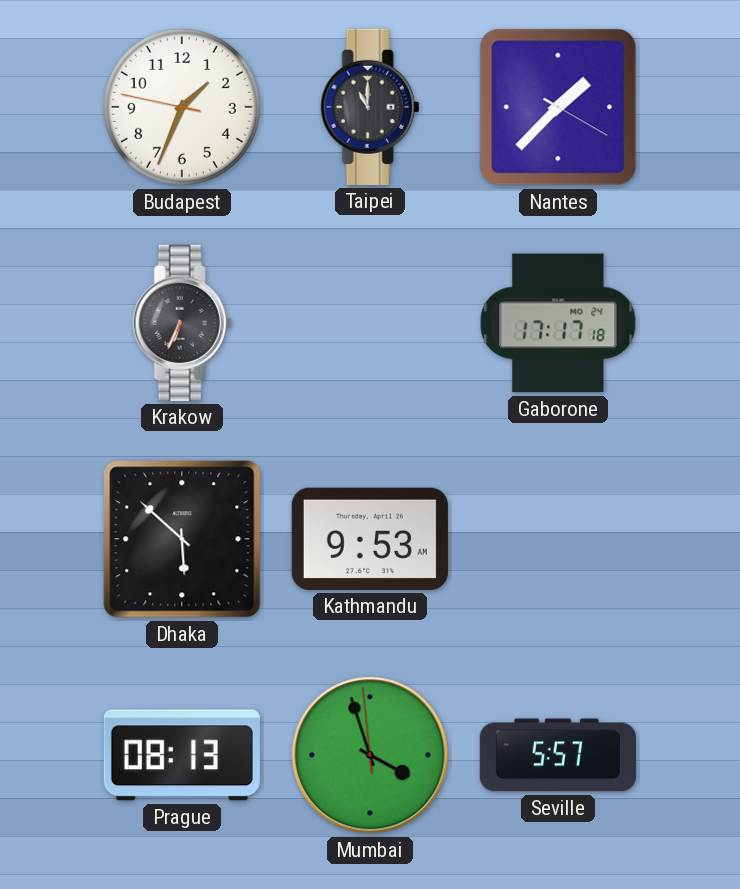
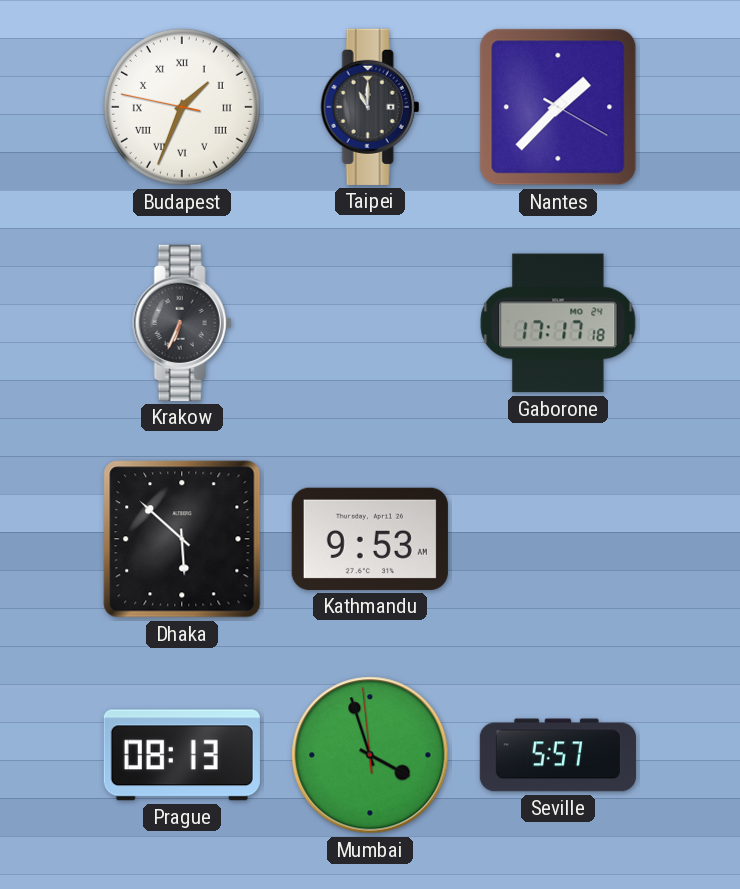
Budapest numerals: Arabic -> Roman (182, 107)
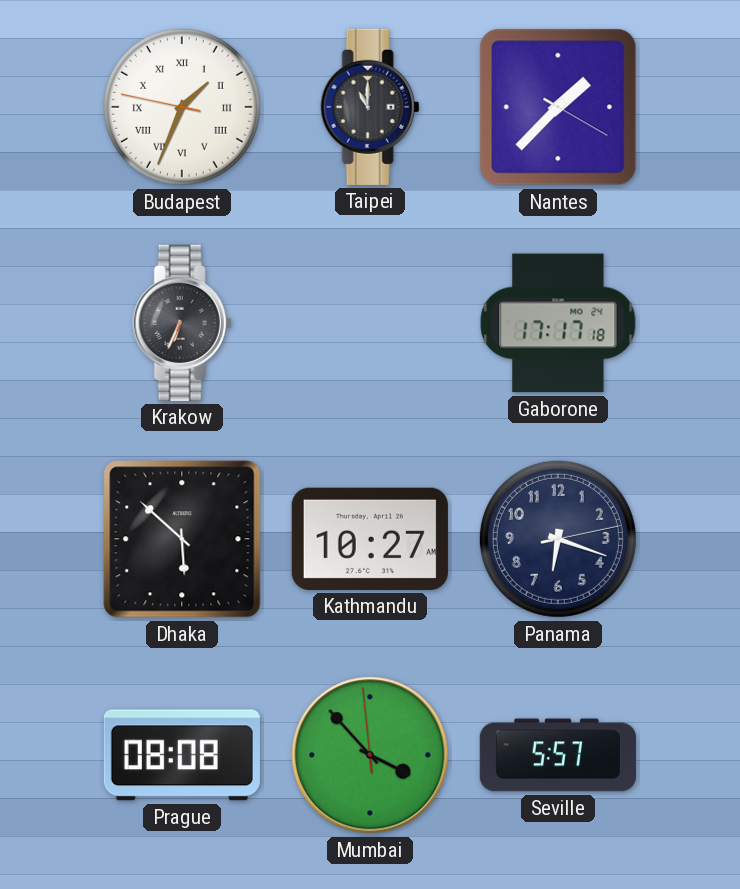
Kathmandu: 9:53 -> 10:27 (370, 539)
Panama: none -> 6:18 (558, 539)
Prague: 08:13 -> 08:08 (182, 755)
Mumbai: 3:56 -> 3:52 (370, 755)
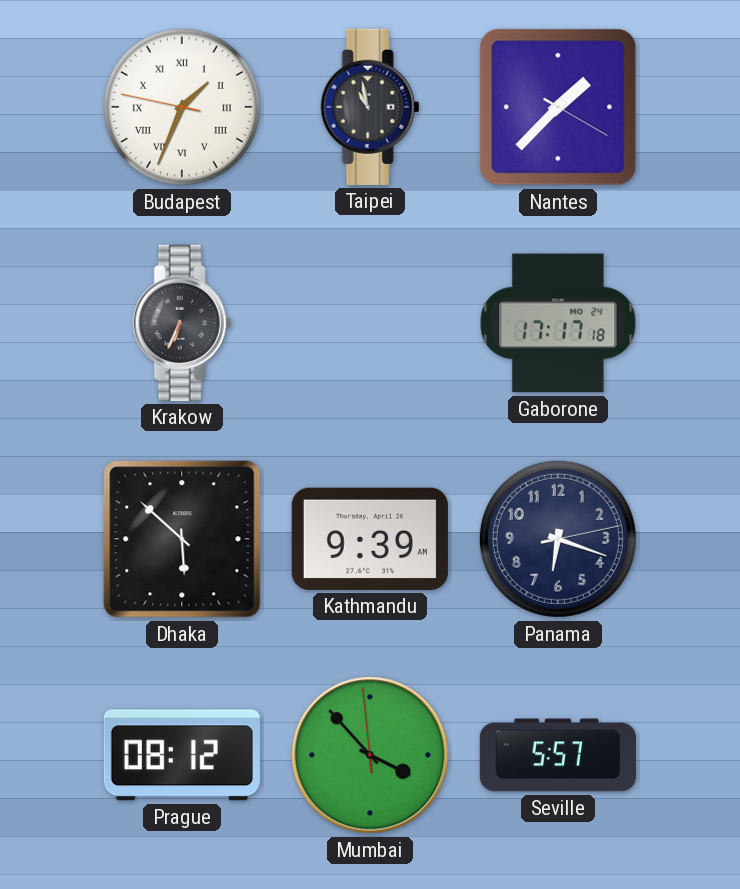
Taipei: 11:00 -> 10:58 (370, 107)
Kathmandu: 10:27 -> 9:39 (370, 539)
Prague: 08:08 -> 08:12 (182, 755)
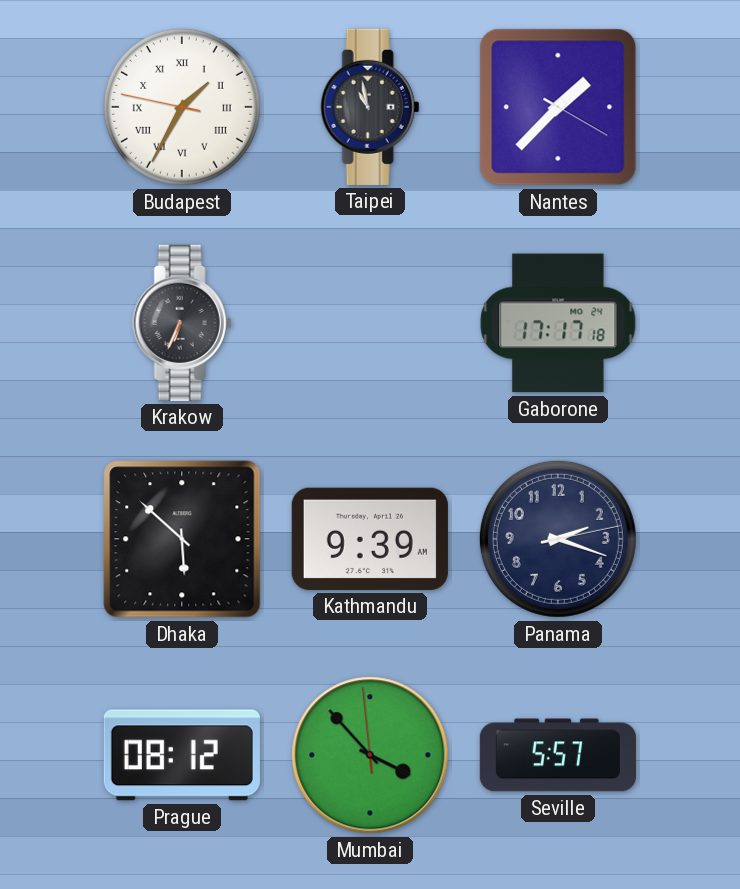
Budapest: 1:33 -> 1:34 (182, 107)
Panama: 6:18 -> 2:18 (558, 539)
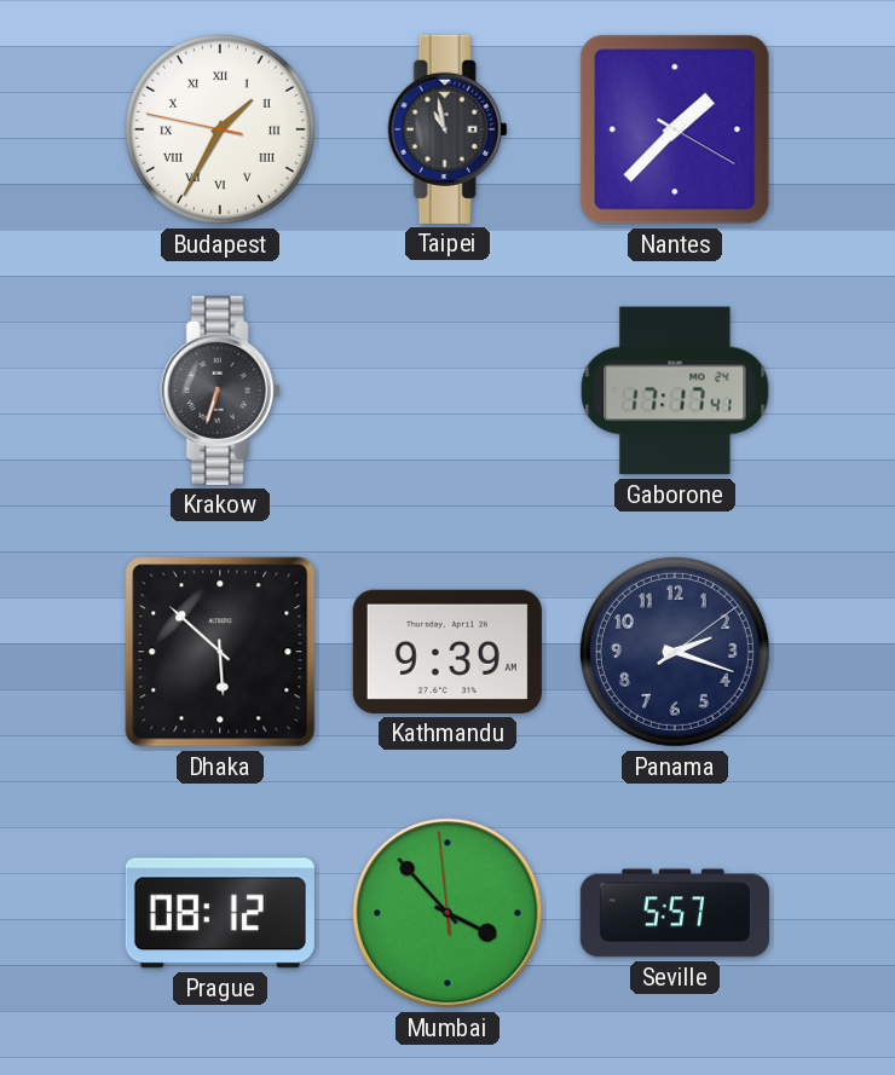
Krakow: 6:34 -> 6:33 (220, 391)
Gaborone: 17:17:18 -> 17:17:41 (675, 391)
Panama: 2:18:13 -> 2:18:09 (675, 652)
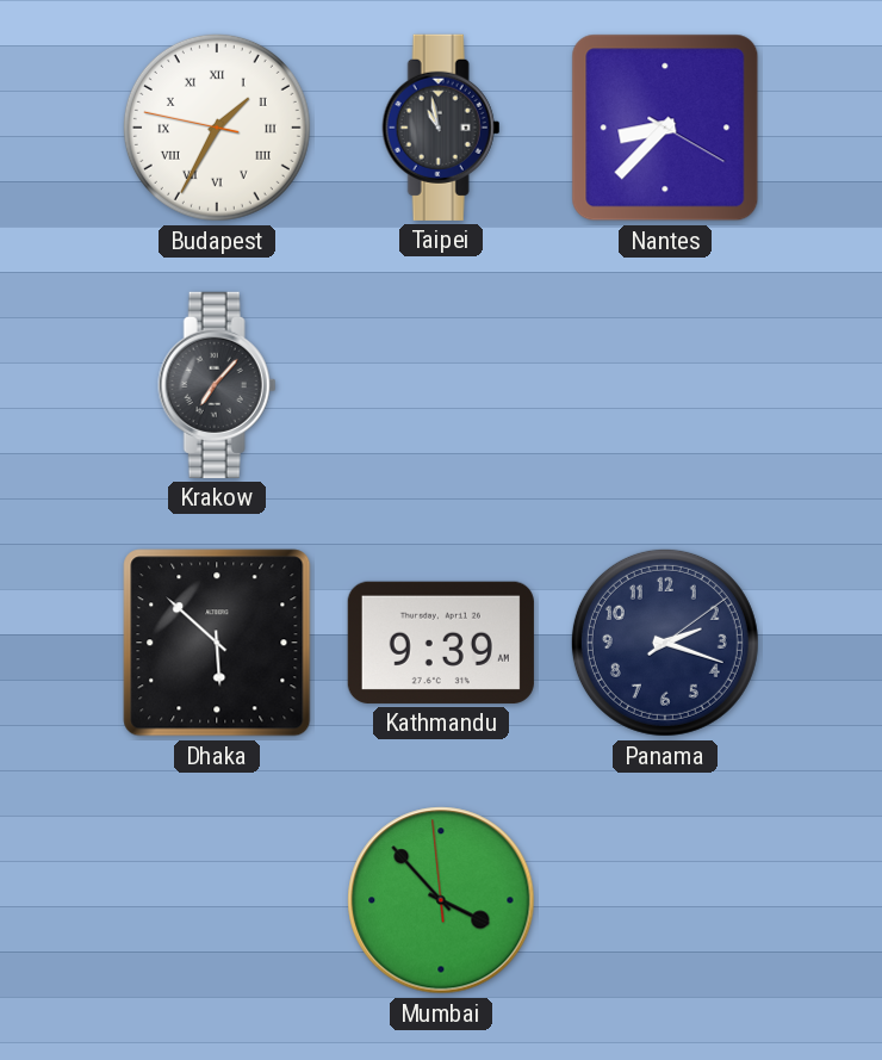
Nantes: 1:37 -> 8:37 (665, 128)
Krakow: 6:33 -> 7:07 (217, 385)
Gaborone: 17:17 -> none (675, 391)
Prague: 08:12 -> none (220, 913)
Seville: 5:57 -> none (675, 913)
